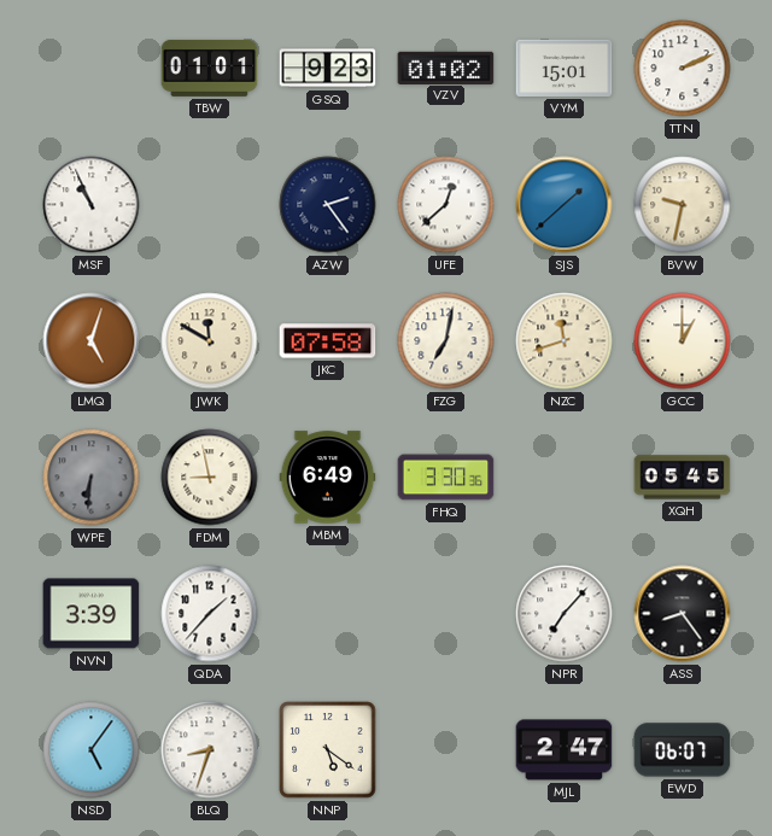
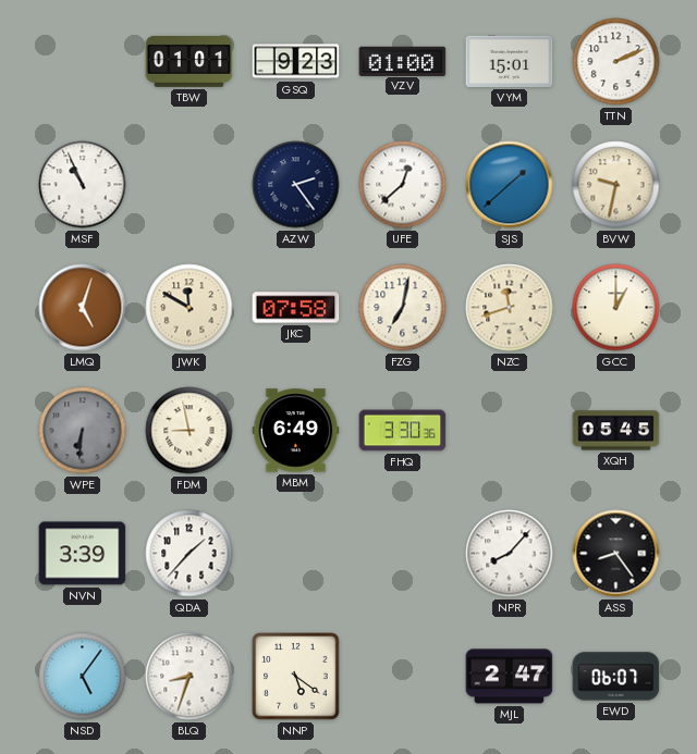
VZV: 01:02 -> 01:00 (403, 61)
NPR: 7:07 -> 8:07 (510, 554)
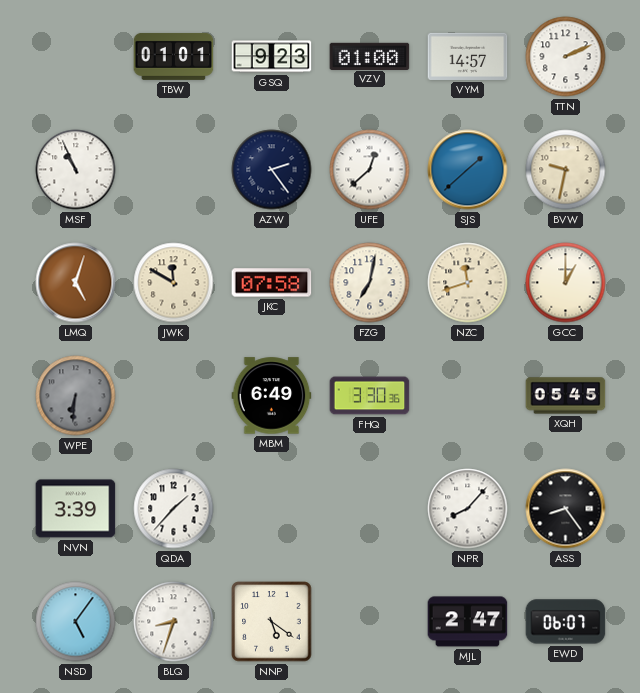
VYM: 15:01 -> 14:57 (468, 56)
FDM: 8:58 -> none (189, 431)
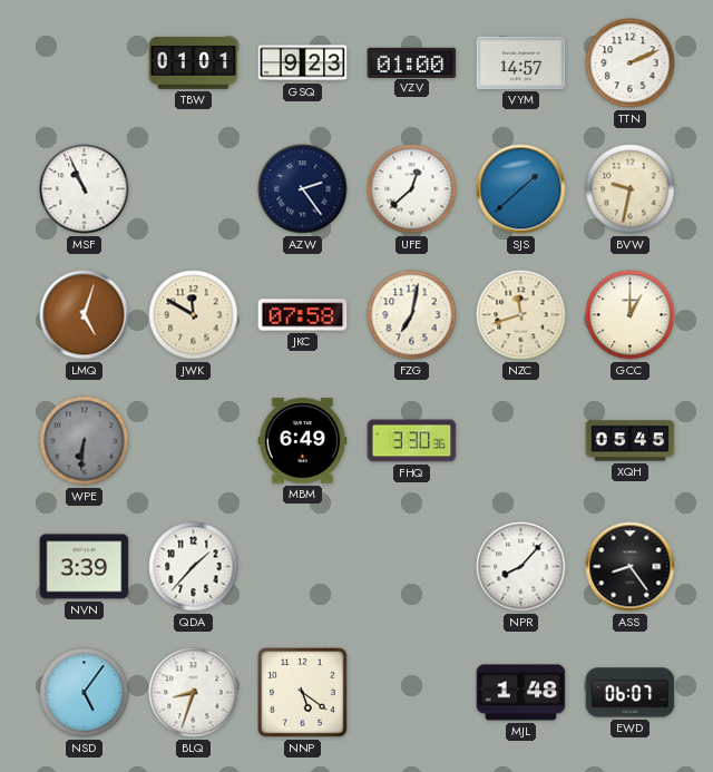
MJL: 2:47 -> 1:48 (521, 693)
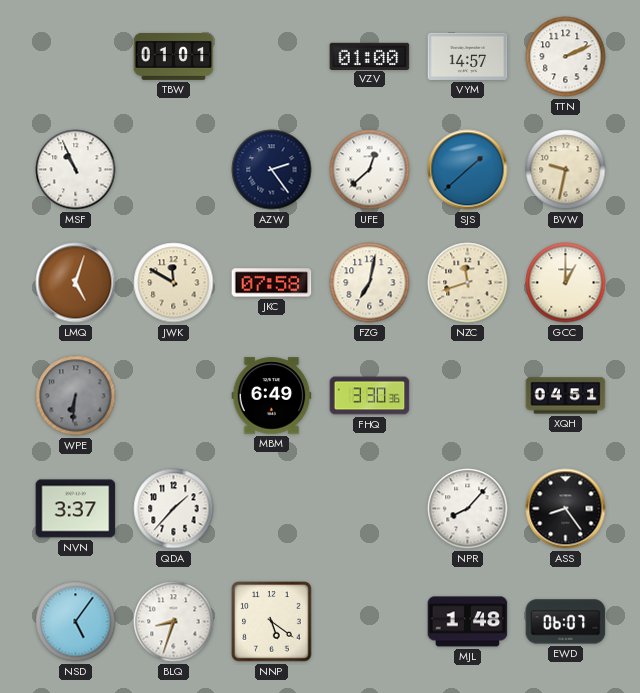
GSQ: 9:23 -> none (303, 63)
XQH: 05:45 -> 04:51 (566, 396)
NVN: 3:39 -> 3:37 (76, 509)
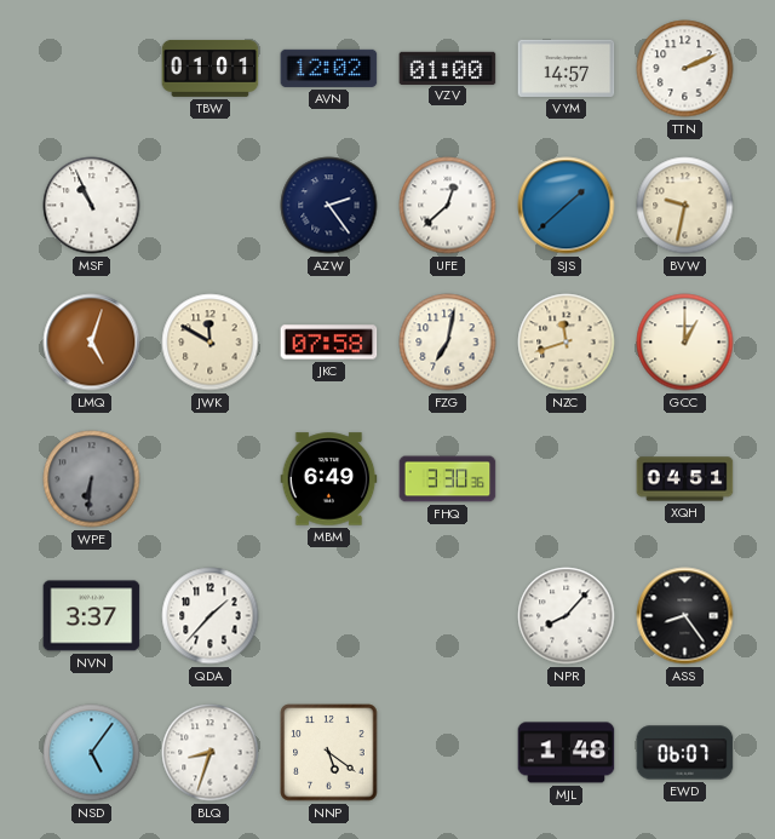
AVN: none -> 12:02 (329, 68)
